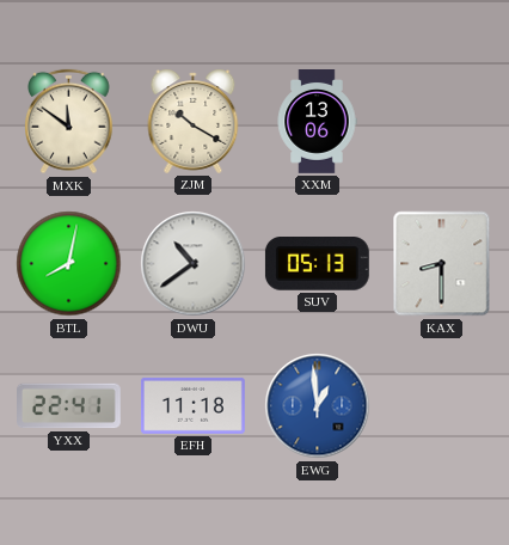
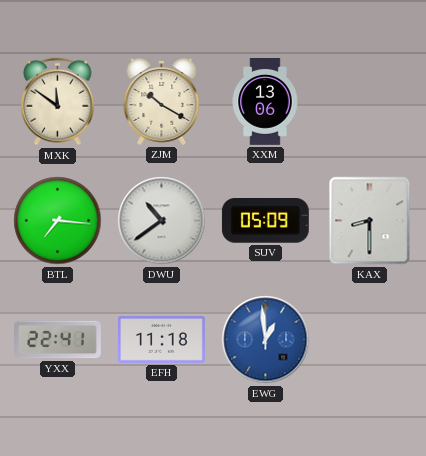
BTL: 8:02 -> 7:16 (58, 221)
SUV: 05:13 -> 05:09 (265, 221)
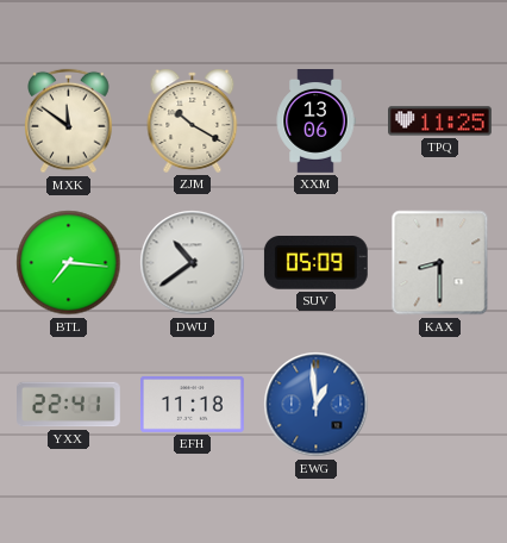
TPQ: none -> 11:25 (440, 121)
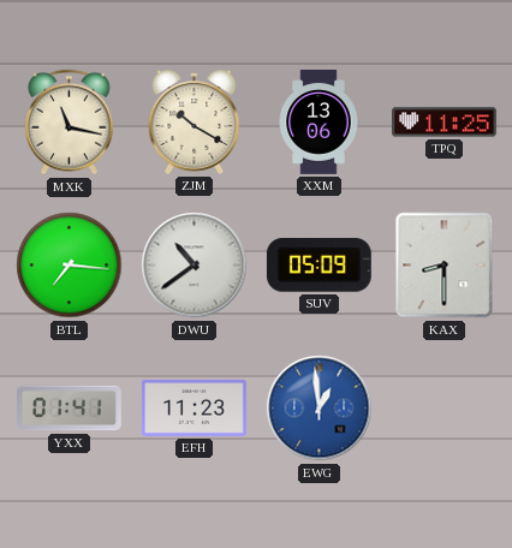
MXK: 11:51 -> 11:17 (70, 123)
YXX: 22:41 -> 01:41 (70, 409)
EFH: 11:18 -> 11:23 (194, 409)
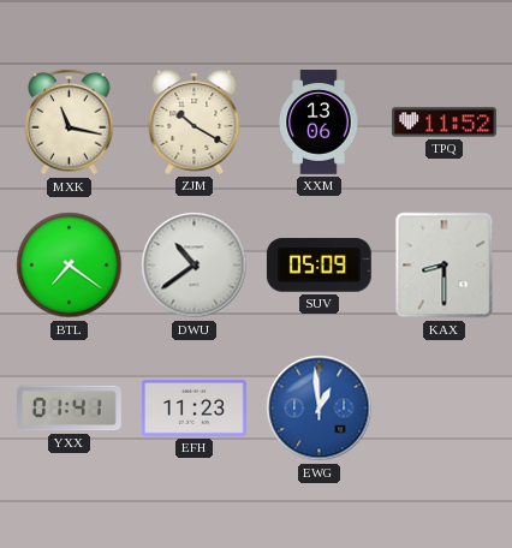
TPQ: 11:25 -> 11:52 (445, 123)
BTL: 7:16 -> 7:21 (70, 266)
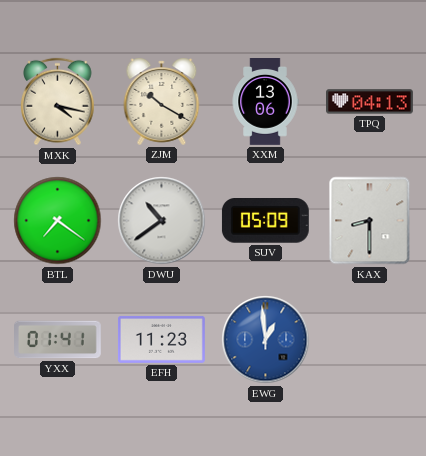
MXK: 11:17 -> 4:17 (58, 102)
TPQ: 11:52 -> 04:13 (370, 102)
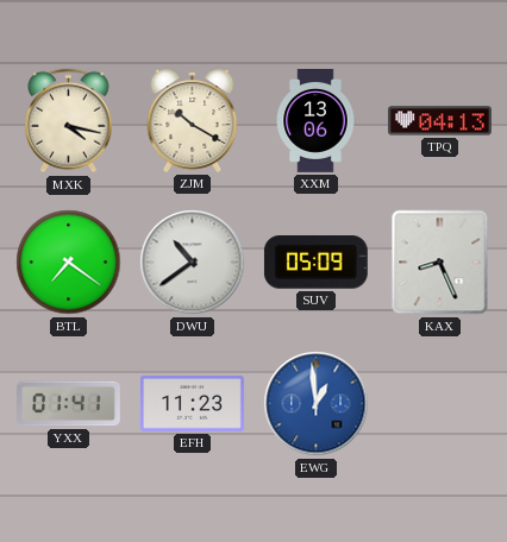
KAX: 8:30 -> 8:26 (440, 263)
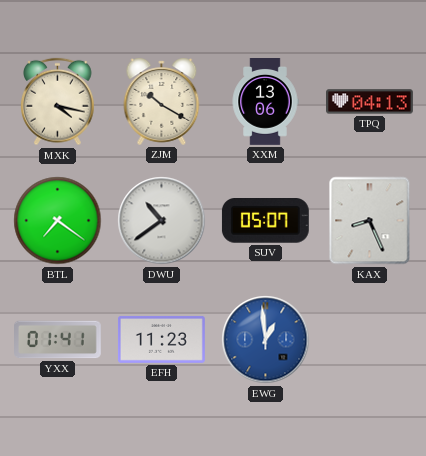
SUV: 05:09 -> 05:07 (265, 221)
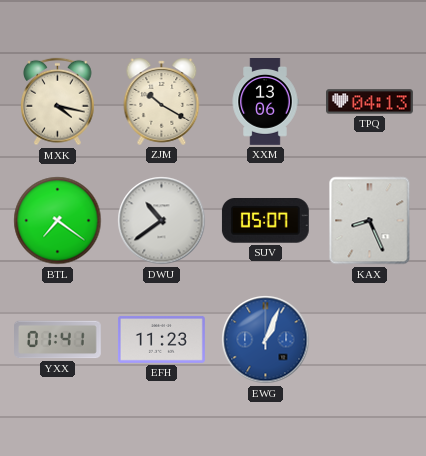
EWG: 12:59 -> 1:04 (266, 340)
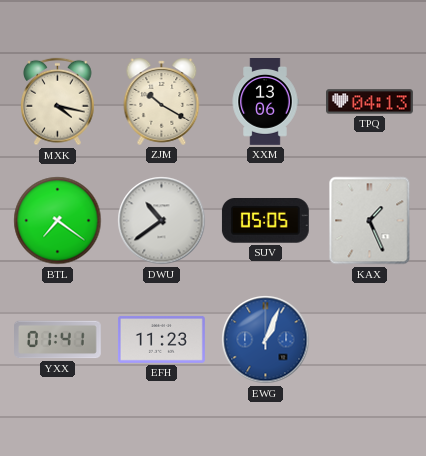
SUV: 05:07 -> 05:05 (265, 221)
KAX: 8:26 -> 1:26 (370, 221)
